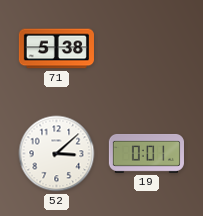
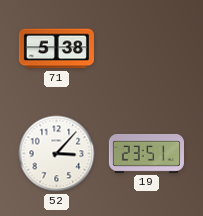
52: 3:08 -> 3:07 (57, 154)
19: 0:01 -> 23:51 (146, 153)
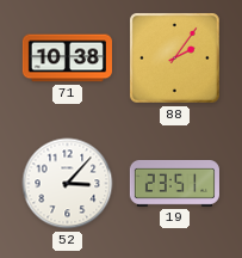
71: 5:38 -> 10:38 (67, 59)
88: none -> 2:06 (174, 57)
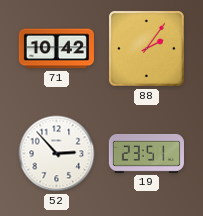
71: 10:38 -> 10:42 (56, 49)
52: 3:07 -> 2:53 (57, 154)
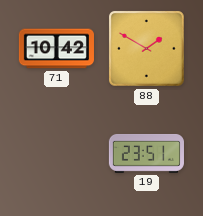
88: 2:06 -> 1:50 (146, 48)
52: 2:53 -> none (57, 154)
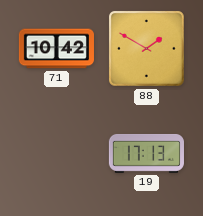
19: 23:51 -> 17:13 (146, 153)
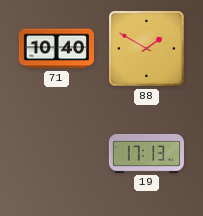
71: 10:42 -> 10:40 (56, 49)
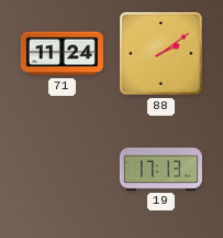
71: 10:40 -> 11:24 (62, 54)
88: 1:50 -> 2:09 (160, 53)
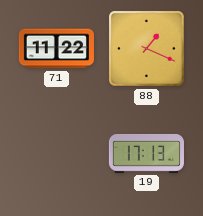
71: 11:24 -> 11:22 (56, 49)
88: 2:09 -> 1:19 (146, 48)
